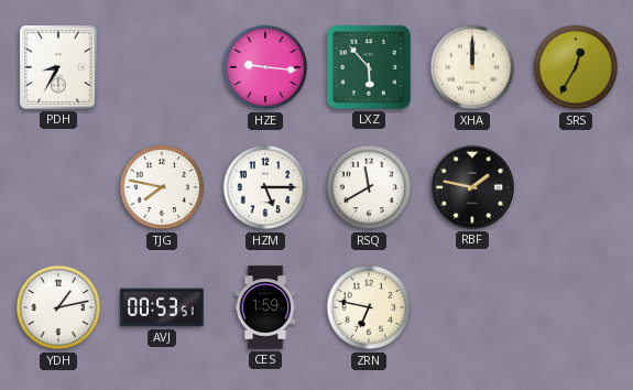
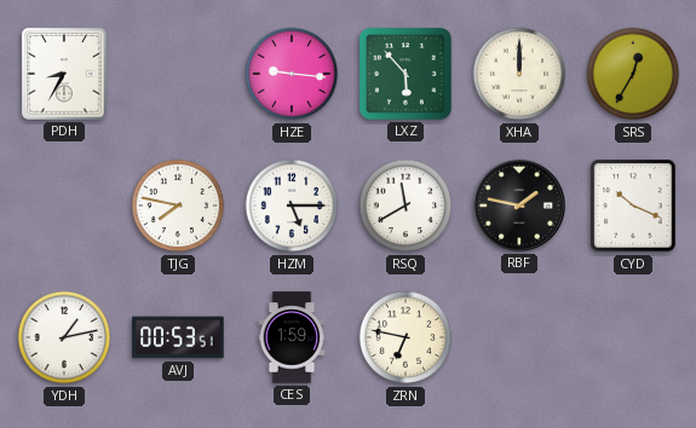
CYD: none -> 10:19 (633, 206)
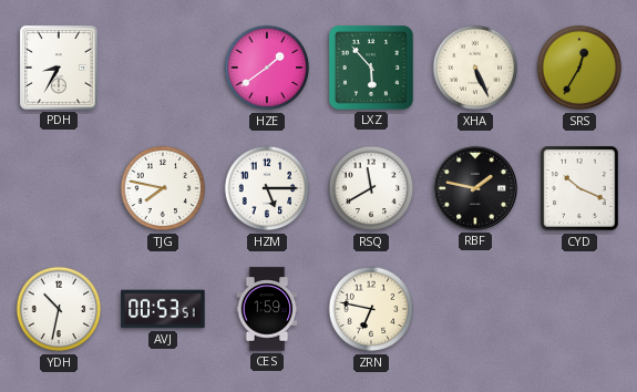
HZE: 9:16 -> 1:39 (267, 68)
XHA: 12:00 -> 5:26 (475, 68)
YDH: 1:13 -> 10:32 (59, 309)
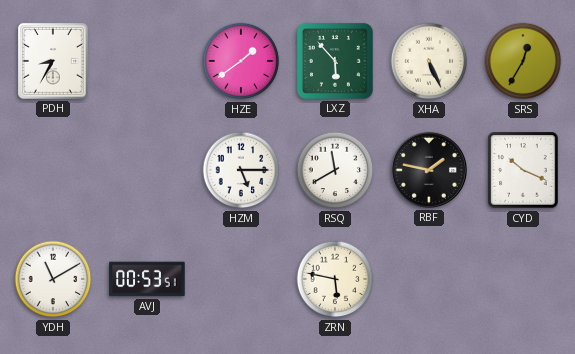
TJG: 7:47 -> none (163, 188)
YDH: 10:32 -> 11:10 (53, 279)
CES: 1:59 -> none (267, 309)
ZRN: 6:47 -> 5:47 (335, 279)
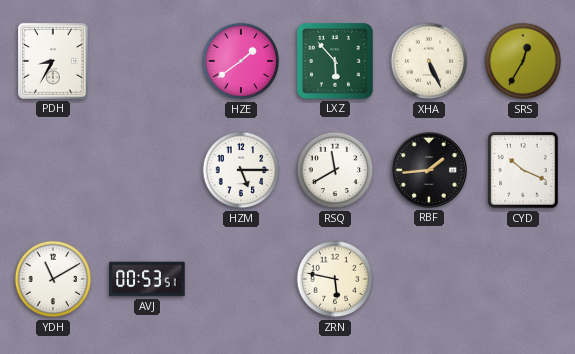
RBF: 1:47 -> 1:44 (429, 170)
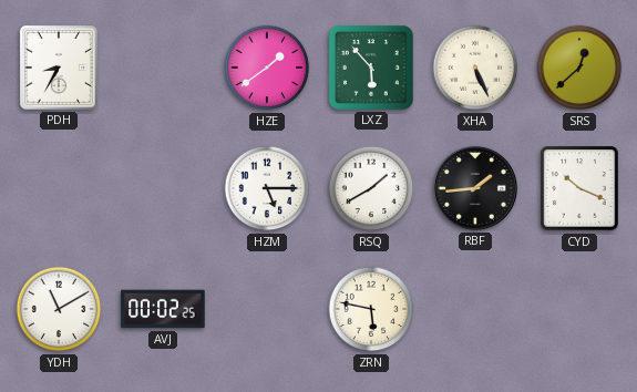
SRS: 12:35 -> 12:38 (579, 68)
RSQ: 11:40 -> 1:40 (371, 188)
AVJ: 00:53 -> 00:02 (163, 309)
